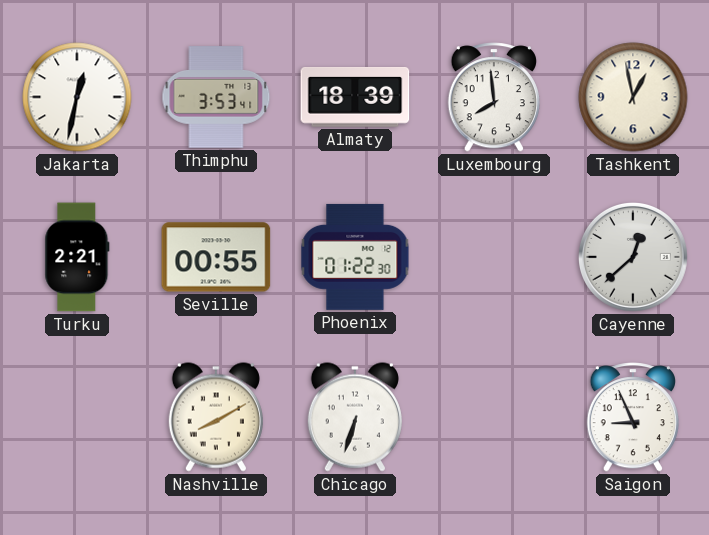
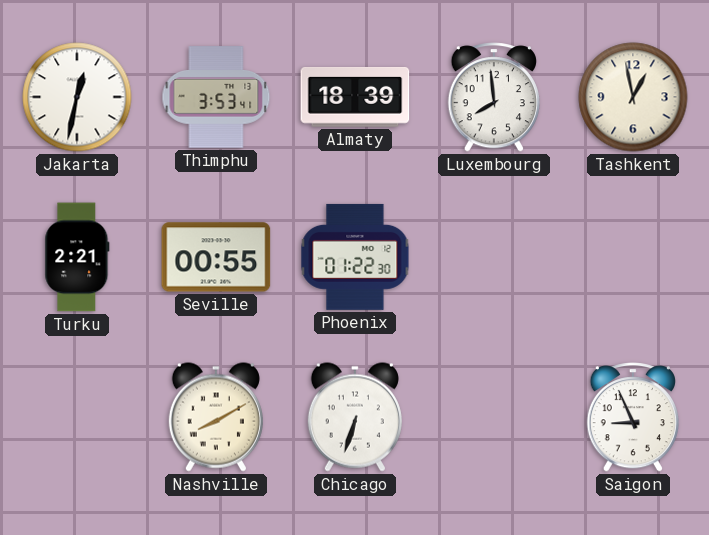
Cayenne: 12:38 -> none (633, 257)
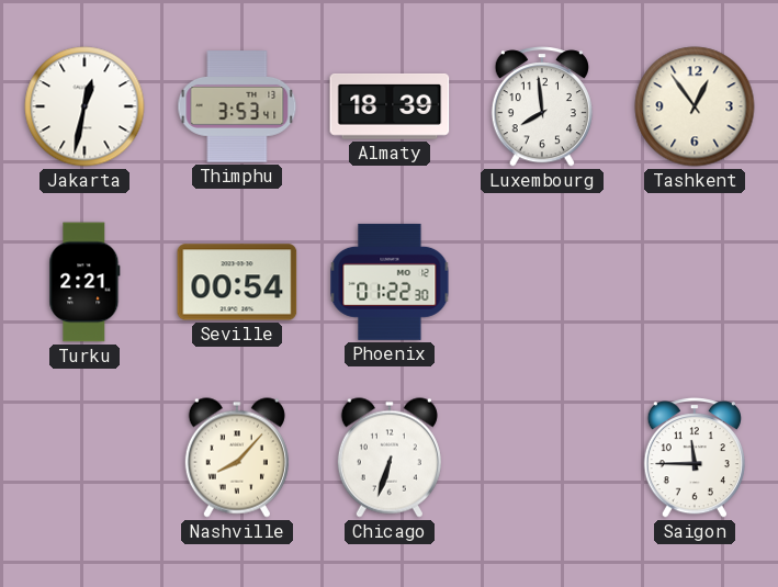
Tashkent: 12:58 -> 12:54 (695, 106)
Seville: 00:55 -> 00:54 (237, 282)
Nashville: 8:10 -> 8:07 (237, 458)
Saigon: 8:56 -> 11:45 (695, 458)
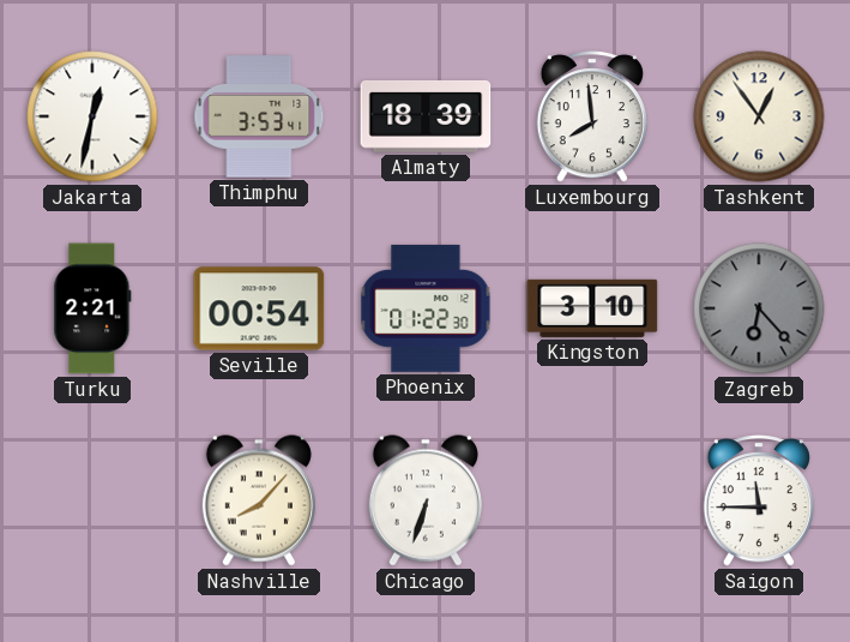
Kingston: none -> 3:10 (592, 308)
Zagreb: none -> 6:23 (759, 308)
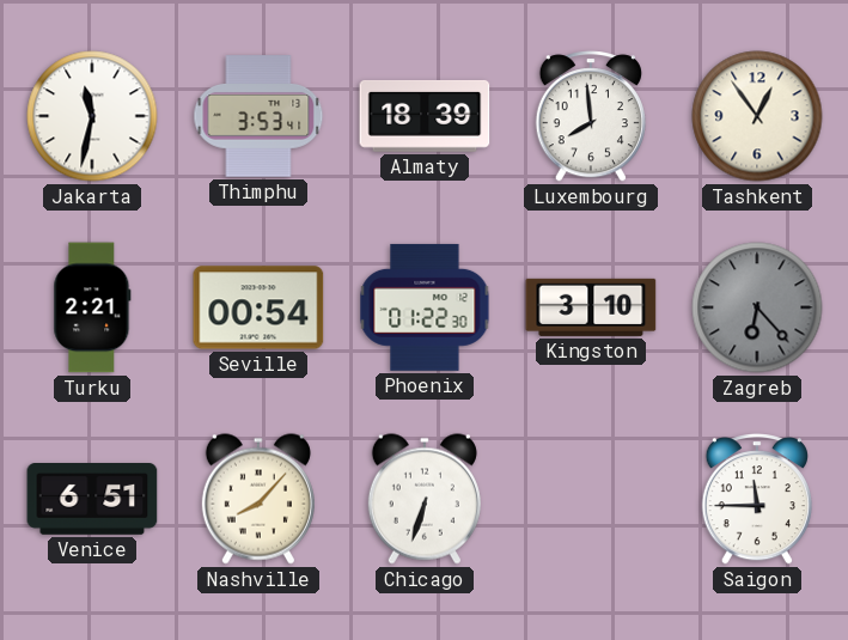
Jakarta: 12:32 -> 11:32 (92, 116)
Venice: none -> 6:51 (92, 500)
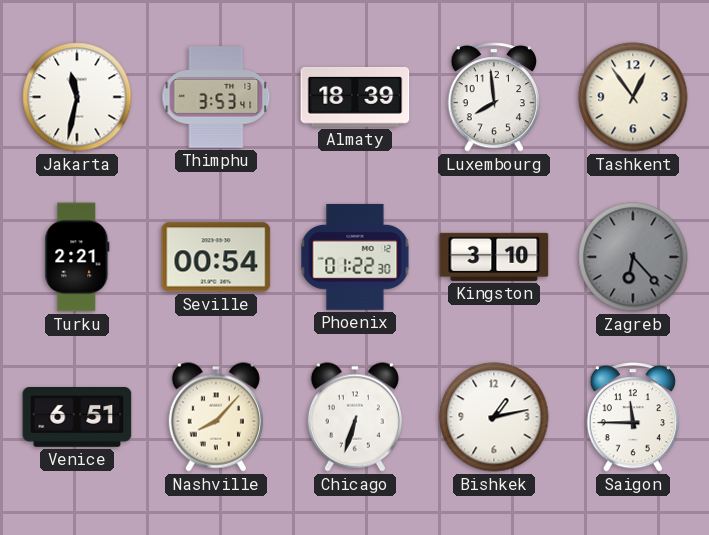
Bishkek: none -> 1:13 (494, 417)
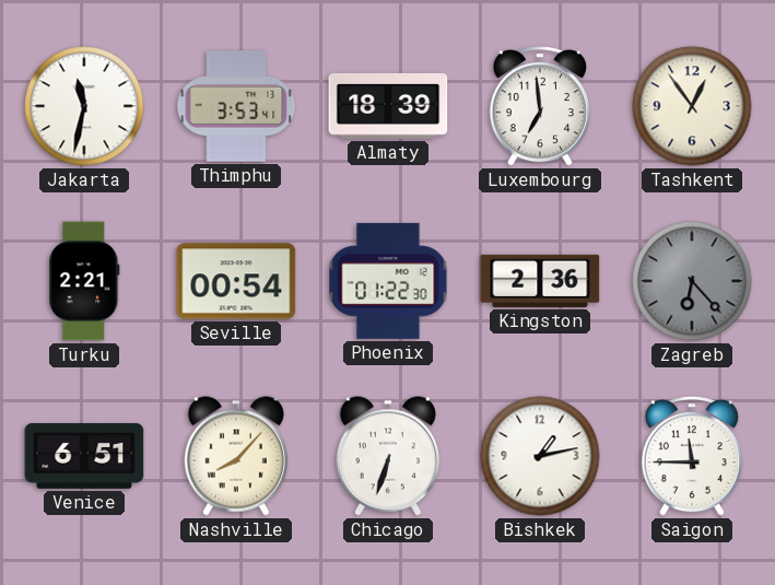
Luxembourg: 7:59 -> 6:59 (540, 106)
Kingston: 3:10 -> 2:36 (540, 281)
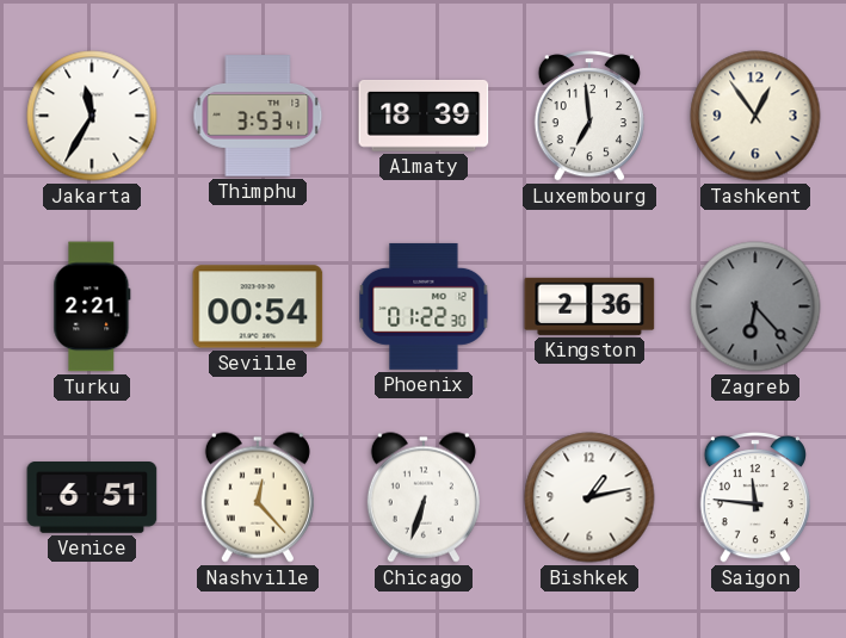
Jakarta: 11:32 -> 11:35 (92, 116)
Nashville: 8:07 -> 12:23 (258, 497)
Saigon: 11:45 -> 11:46 (755, 497)
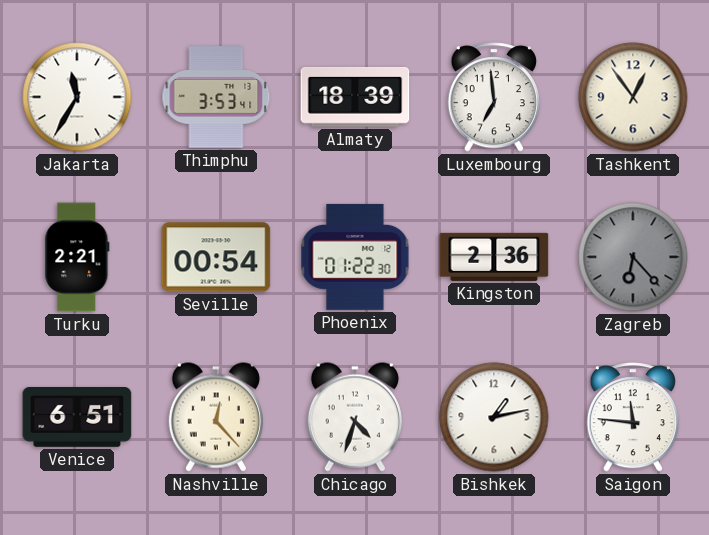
Chicago: 6:33 -> 4:33 (355, 417)
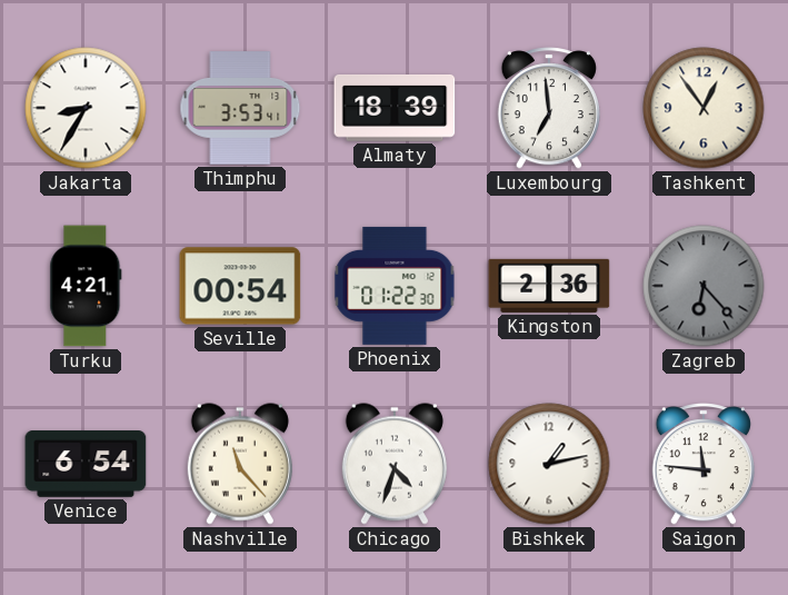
Jakarta: 11:35 -> 8:35 (86, 108)
Turku: 2:21 -> 4:21 (86, 286)
Venice: 6:51 -> 6:54 (86, 465)
Nashville: 12:23 -> 11:23 (240, 464)
